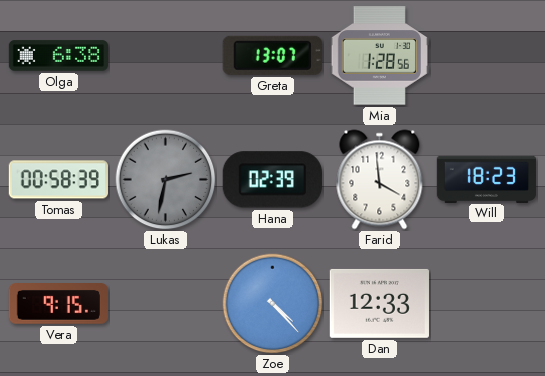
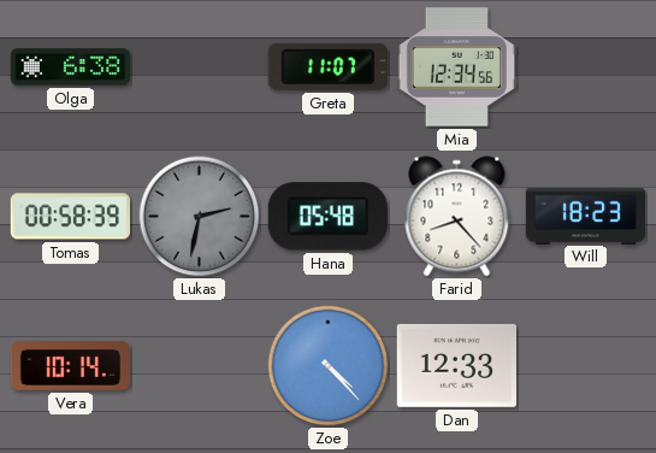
Greta: 13:07 -> 11:07 (327, 66)
Mia: 1:28 -> 12:34 (456, 67)
Hana: 02:39 -> 05:48 (327, 217)
Farid: 3:59 -> 8:23 (457, 217)
Vera: 9:15 -> 10:14 (70, 366)
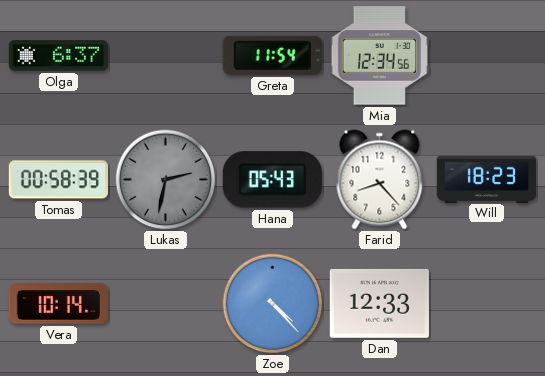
Olga: 6:38 -> 6:37 (58, 56)
Greta: 11:07 -> 11:54 (272, 55)
Hana: 05:48 -> 05:43 (272, 180)
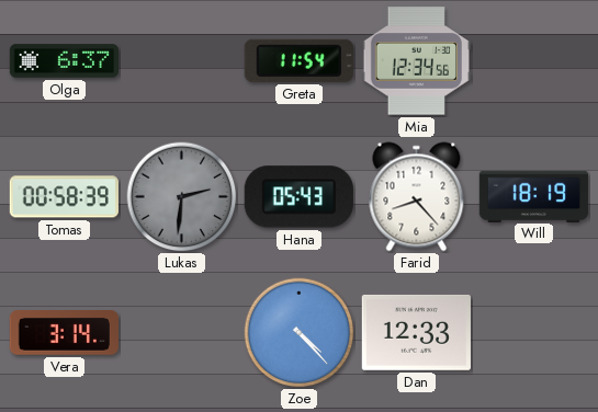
Lukas: 2:32 -> 2:31 (182, 197)
Will: 18:23 -> 18:19 (534, 196)
Vera: 10:14 -> 3:14 (64, 333)
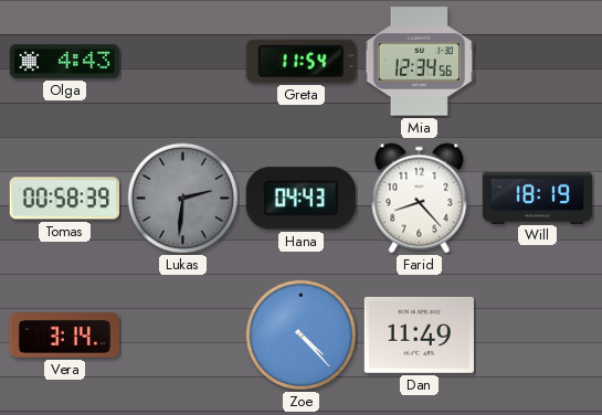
Olga: 6:37 -> 4:43 (64, 62)
Hana: 05:43 -> 04:43 (300, 199)
Dan: 12:33 -> 11:49 (419, 334)
